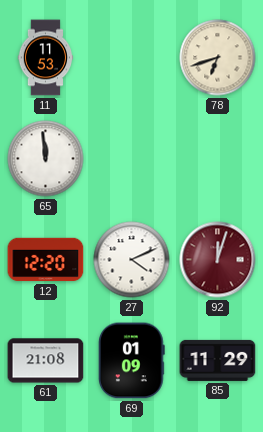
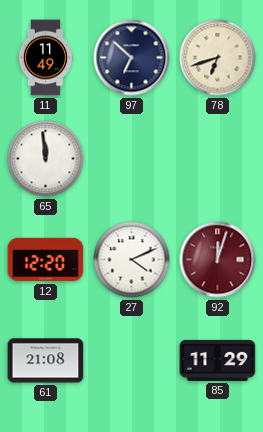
11: 11:53 -> 11:49 (45, 58)
97: none -> 6:52 (132, 58)
69: 01:09 -> none (132, 361)
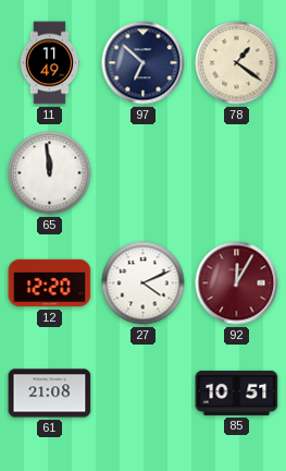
78: 6:42 -> 1:21 (237, 63)
92: 12:03 -> 12:05 (237, 283)
85: 11:29 -> 10:51 (237, 392)
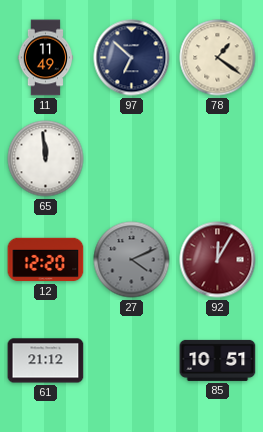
27 dial: white -> grey (132, 260)
61: 21:08 -> 21:12 (46, 361)
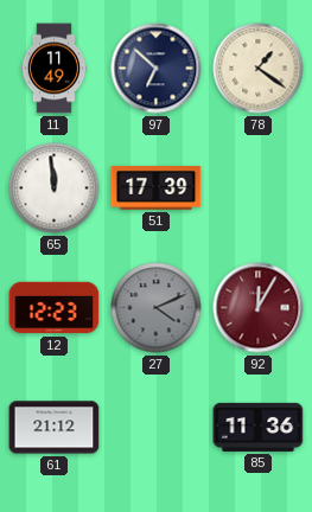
51: none -> 17:39 (157, 188)
12: 12:20 -> 12:23 (55, 308)
85: 10:51 -> 11:36 (259, 427)
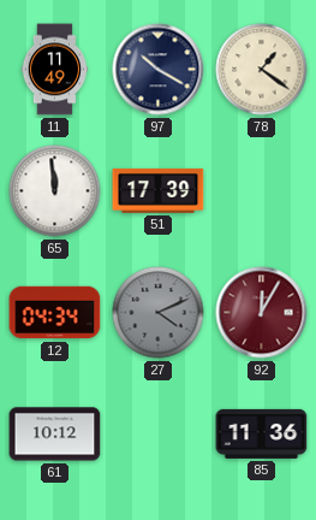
97: 6:52 -> 10:20 (159, 70)
12: 12:23 -> 04:34 (55, 313)
61: 21:12 -> 10:12 (55, 435)
